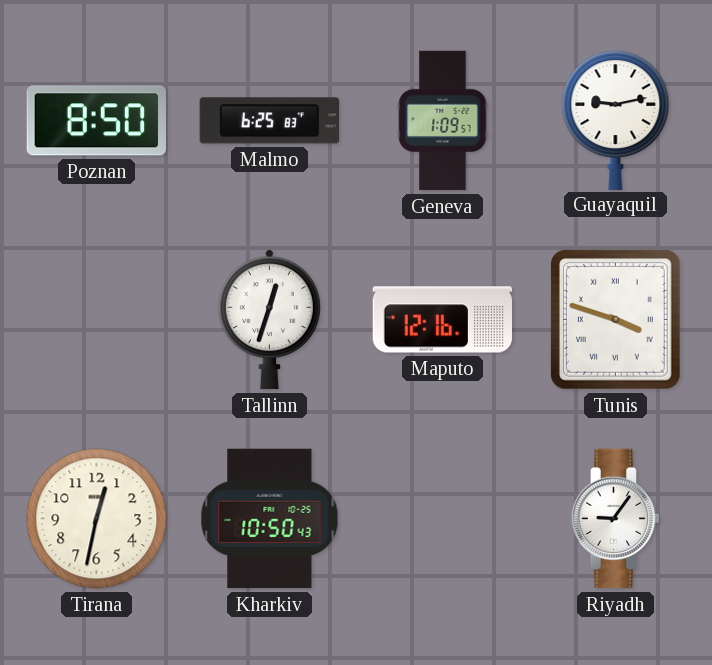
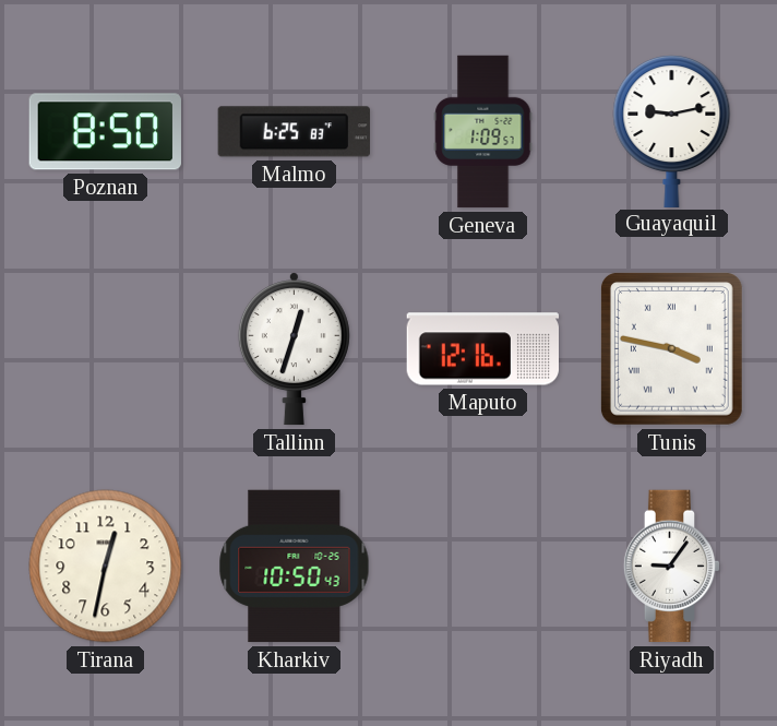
Tunis: 3:48 -> 3:47 (671, 348)
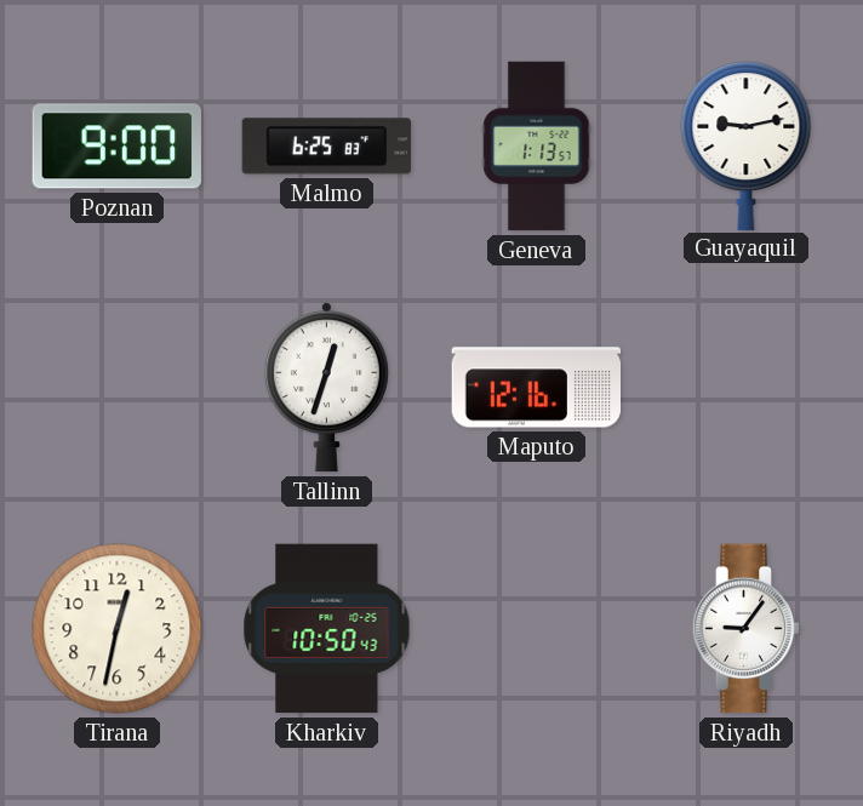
Poznan: 8:50 -> 9:00 (116, 147)
Geneva: 1:09 -> 1:13 (537, 147)
Tunis: 3:47 -> none (671, 348)
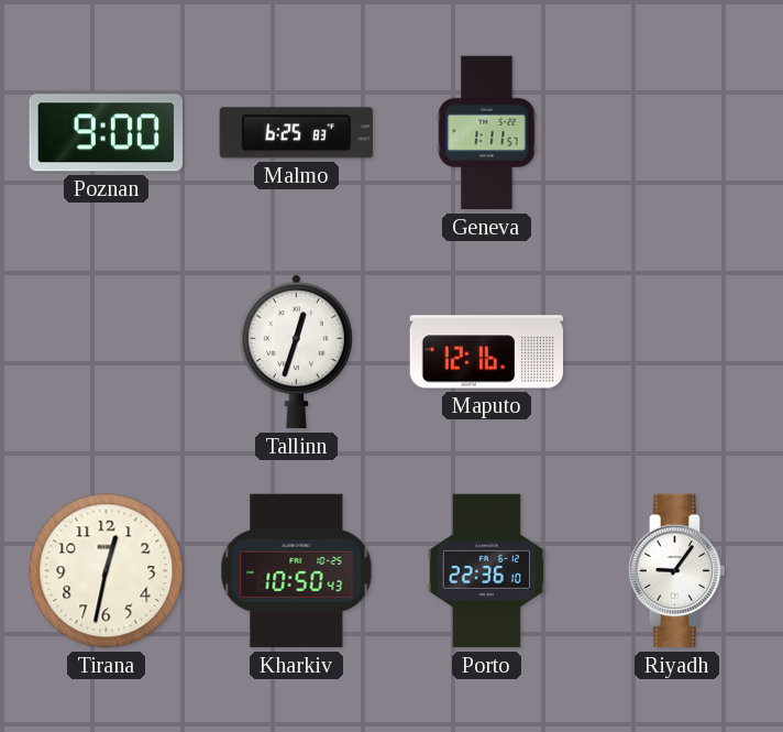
Geneva: 1:13 -> 1:11 (487, 133)
Guayaquil: 9:13 -> none (747, 145)
Porto: none -> 22:36 (486, 571)
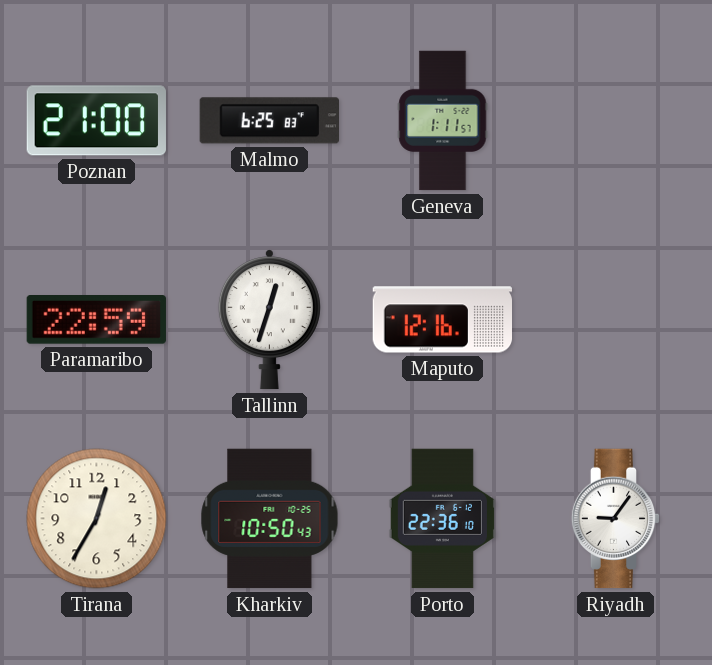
Poznan: 9:00 -> 21:00 (96, 121)
Paramaribo: none -> 22:59 (96, 320)
Tirana: 12:32 -> 12:35 (97, 519)
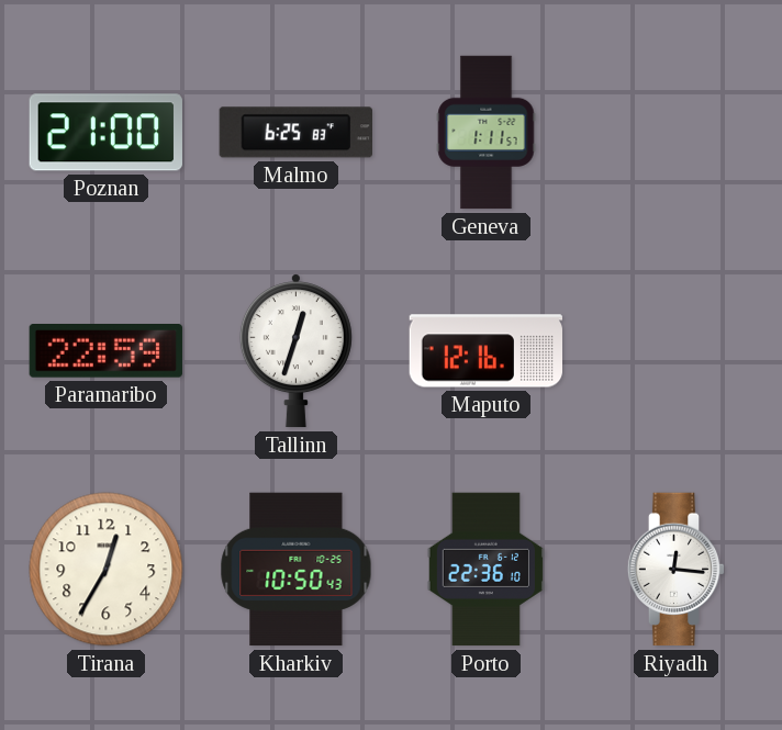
Riyadh: 9:06 -> 12:16 (677, 570)
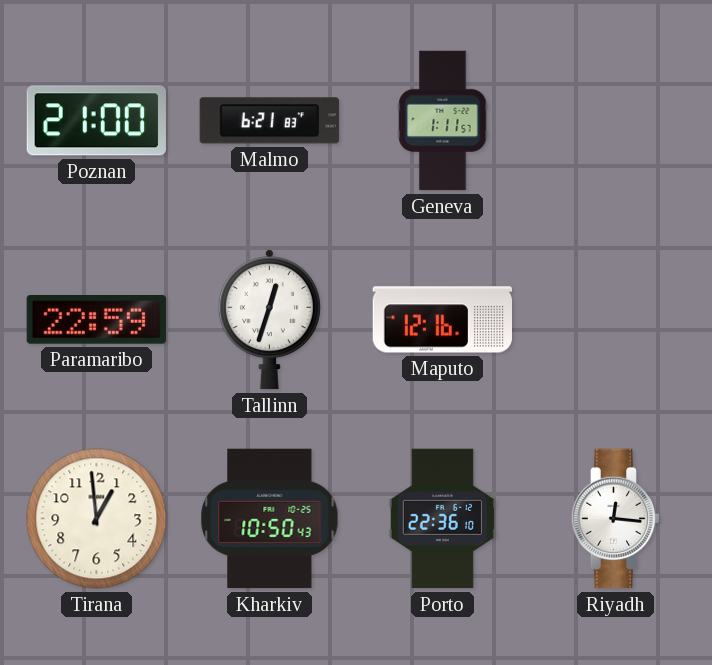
Malmo: 6:25 -> 6:21 (269, 121)
Tirana: 12:35 -> 12:59 (97, 519)
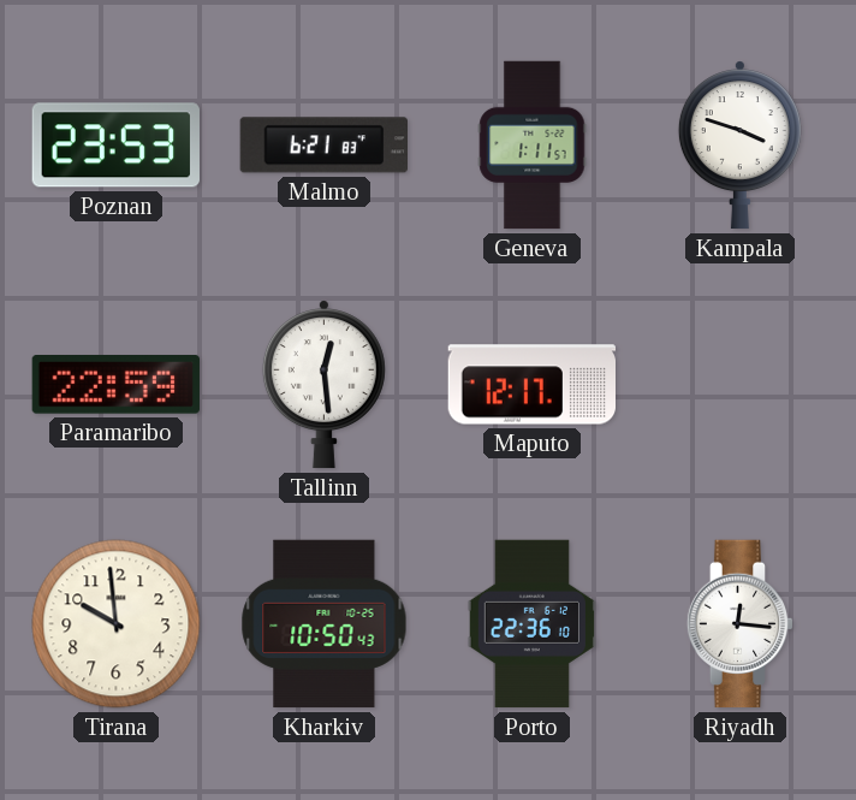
Poznan: 21:00 -> 23:53 (115, 146)
Kampala: none -> 3:48 (739, 146)
Tallinn: 12:33 -> 12:29 (323, 385)
Maputo: 12:16 -> 12:17 (531, 385)
Tirana: 12:59 -> 9:59 (117, 624)
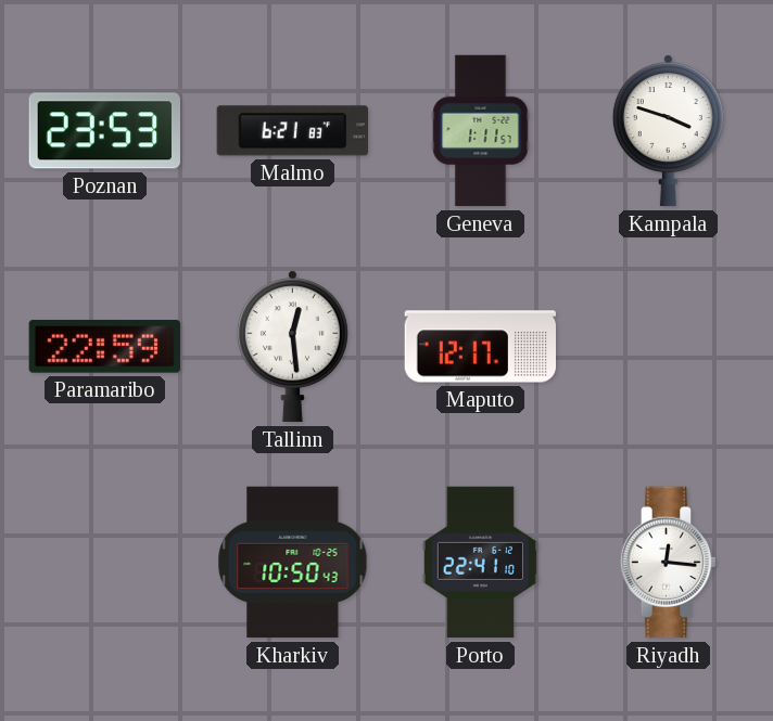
Tirana: 9:59 -> none (117, 624)
Porto: 22:36 -> 22:41 (480, 563)
